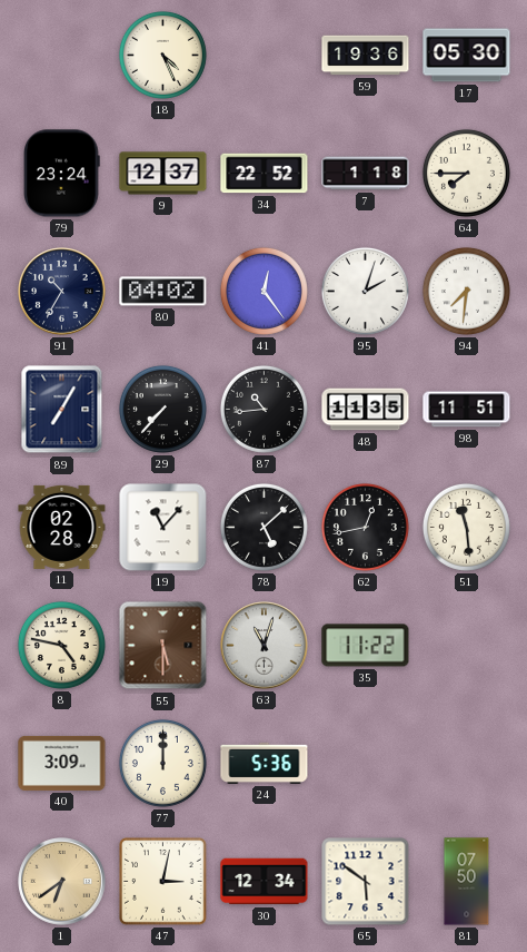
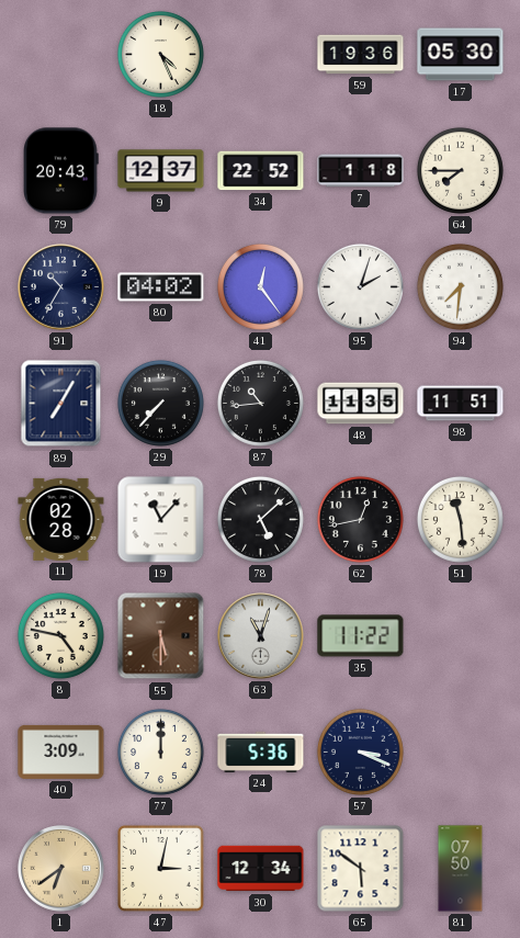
79: 23:24 -> 20:43 (61, 171)
57: none -> 3:19 (360, 751)
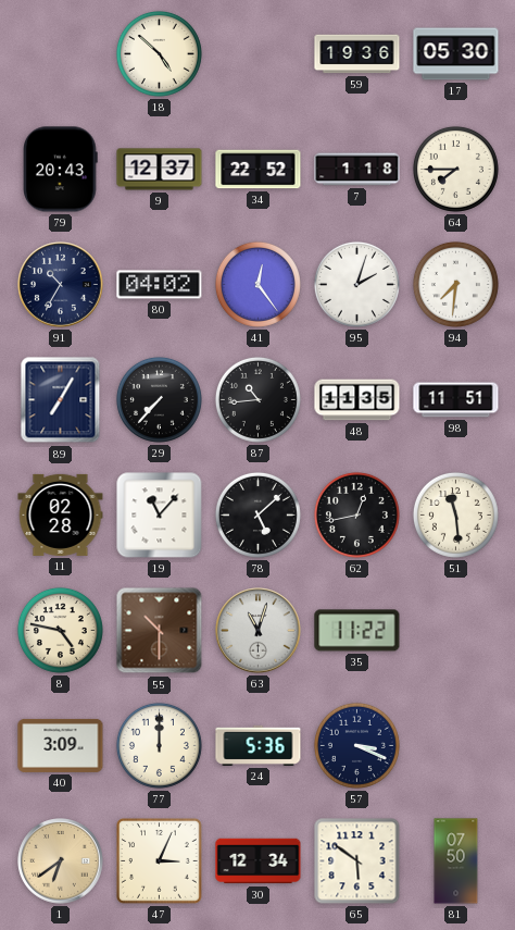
18: 4:26 -> 4:52 (159, 53)
55: 5:30 -> 10:30 (160, 631)
47: 3:02 -> 3:04 (160, 861)
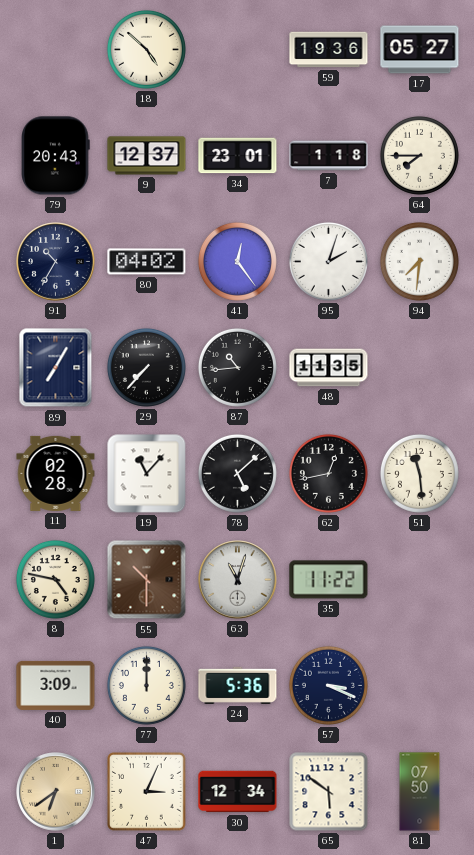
17: 05:30 -> 05:27 (420, 50)
34: 22:52 -> 23:01 (238, 156)
98: 11:51 -> none (456, 400)
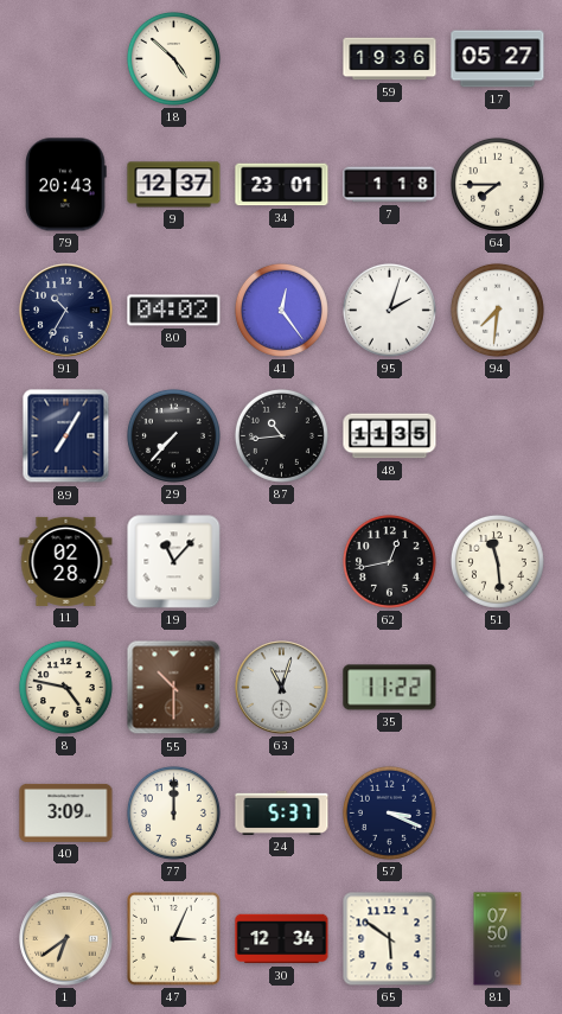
78: 5:08 -> none (237, 473)
24: 5:36 -> 5:37 (282, 812)
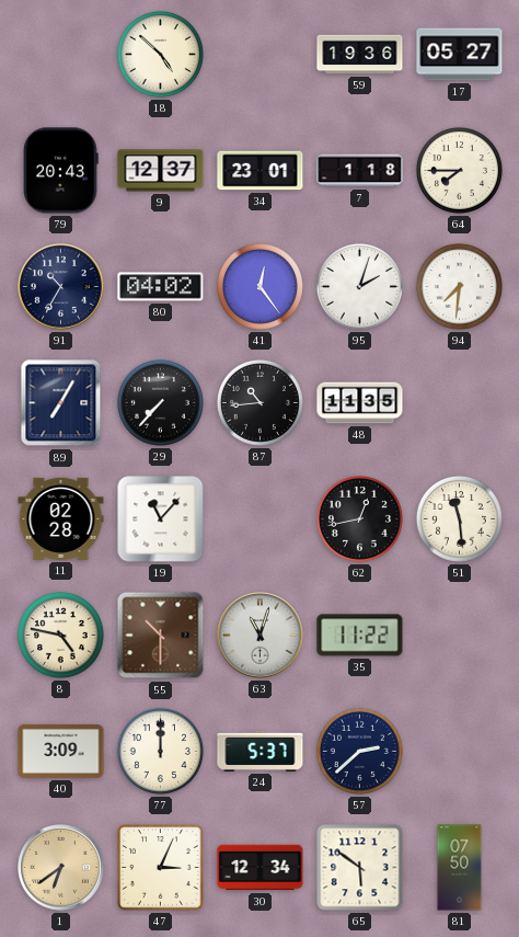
57: 3:19 -> 2:38 (359, 751)
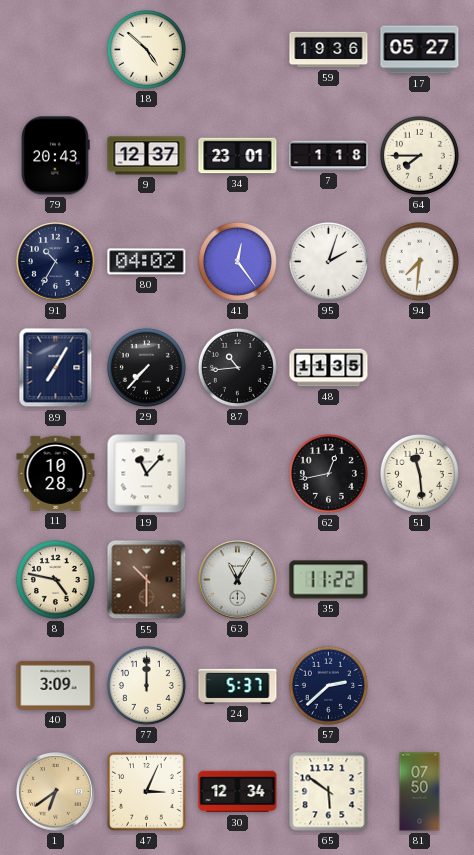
11: 02:28 -> 10:28 (56, 473)
63: 11:03 -> 11:05 (238, 580)
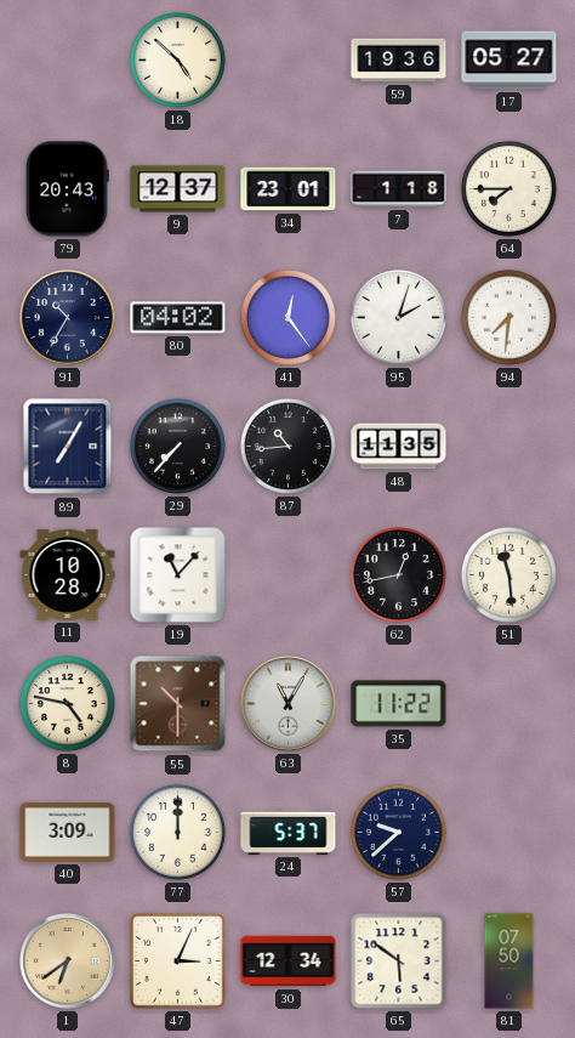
57: 2:38 -> 9:38 (398, 832)
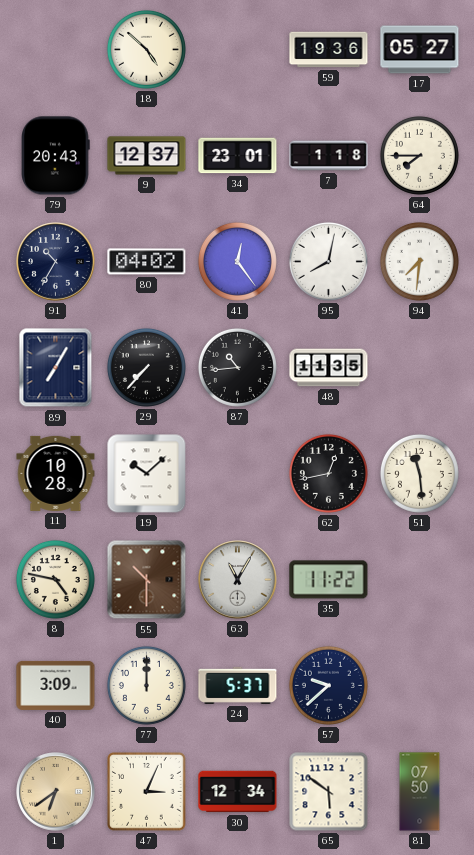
95: 2:03 -> 8:02 (328, 261)
19: 11:07 -> 10:08 (147, 474)
